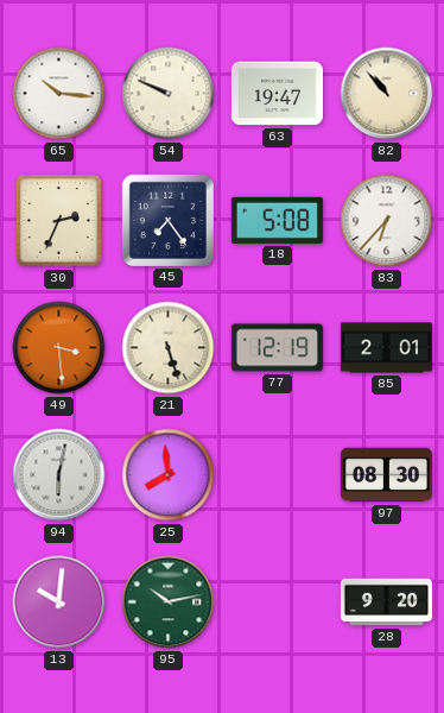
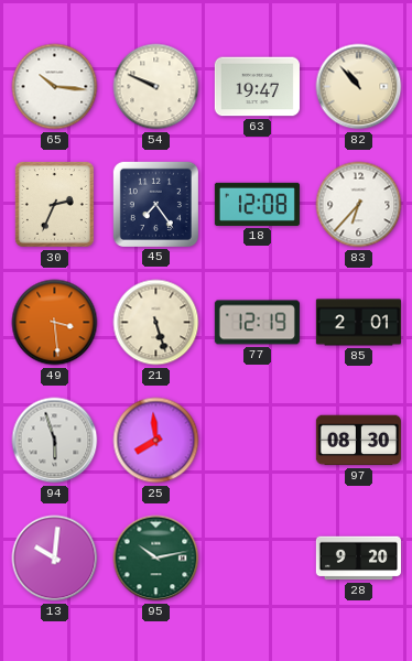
18: 5:08 -> 12:08 (257, 204)
94: 6:02 -> 5:57 (55, 441)
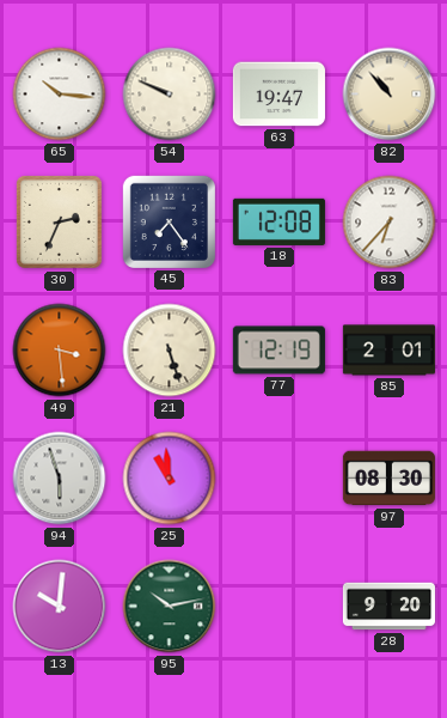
25: 7:59 -> 10:59 (170, 479)
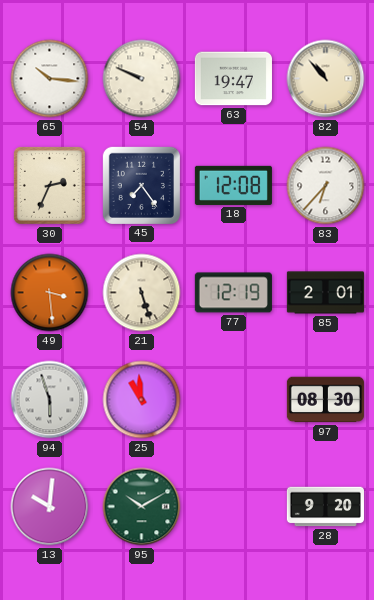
95: 10:13 -> 10:10 (142, 507)
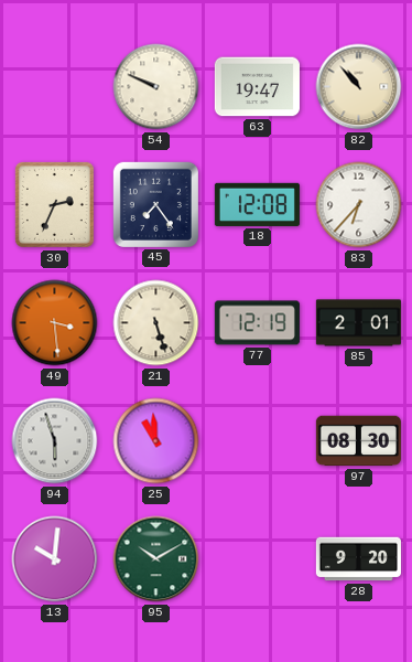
65: 10:16 -> none (50, 79)
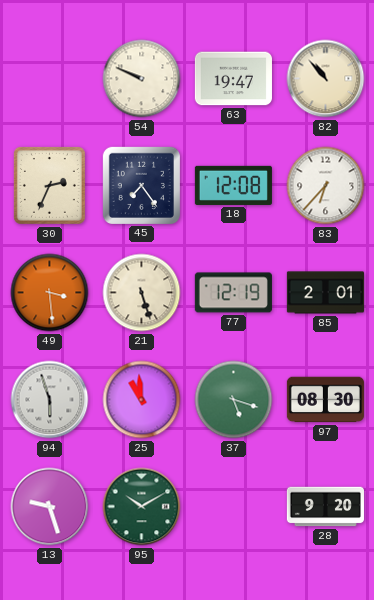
37: none -> 5:18 (234, 400)
13: 10:01 -> 9:27 (50, 507)
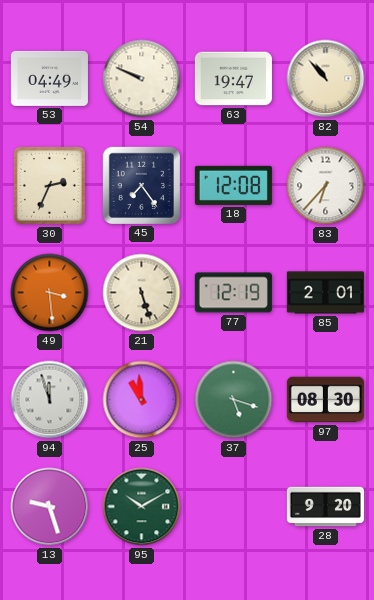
53: none -> 04:49 (49, 78)
94: 5:57 -> 11:57 (50, 400)
